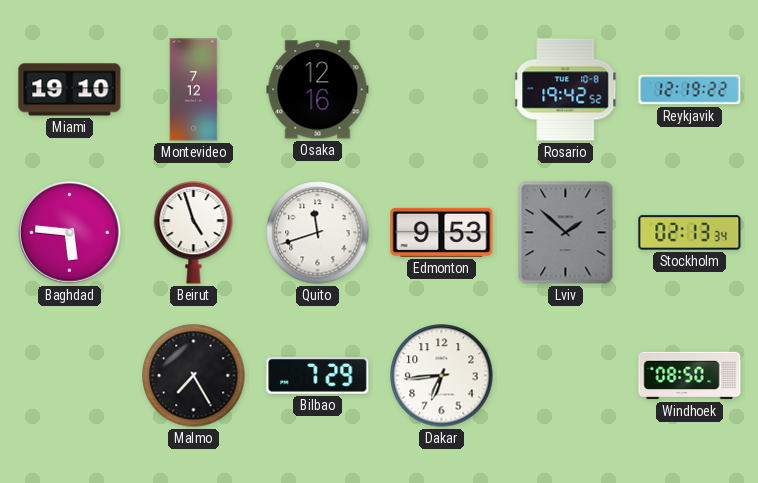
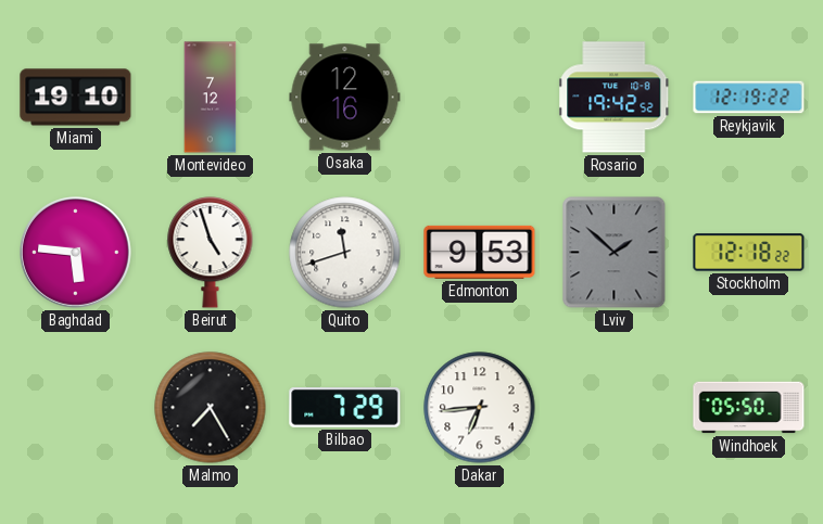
Stockholm: 02:13 -> 12:18 (749, 253)
Windhoek: 08:50 -> 05:50 (749, 408)
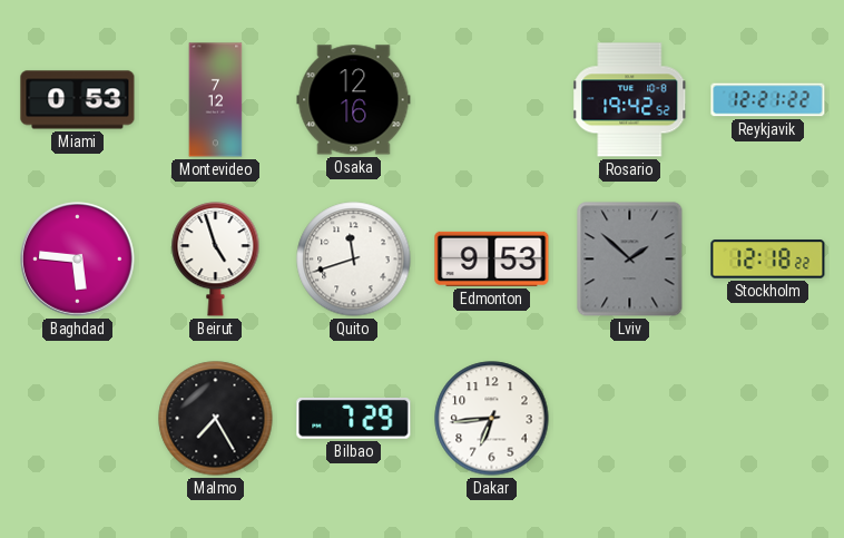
Miami: 19:10 -> 0:53 (78, 100)
Reykjavik: 12:19 -> 12:21 (768, 100)
Windhoek: 05:50 -> none (749, 408)
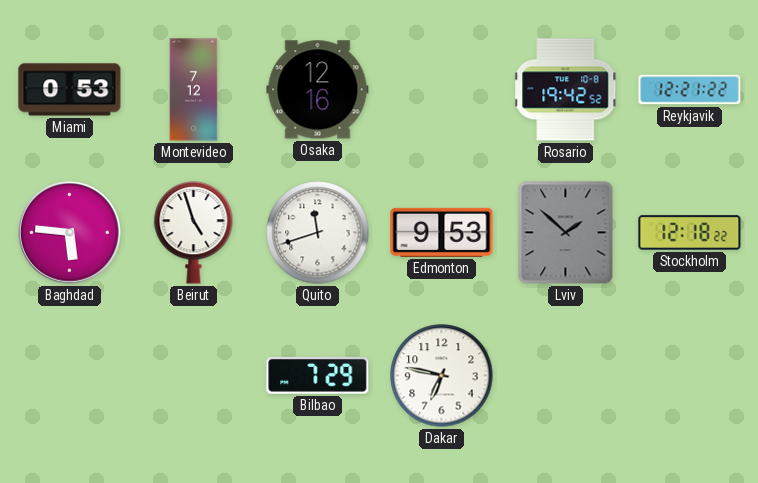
Malmo: 7:25 -> none (216, 419)
Dakar: 6:44 -> 6:47 (442, 376)
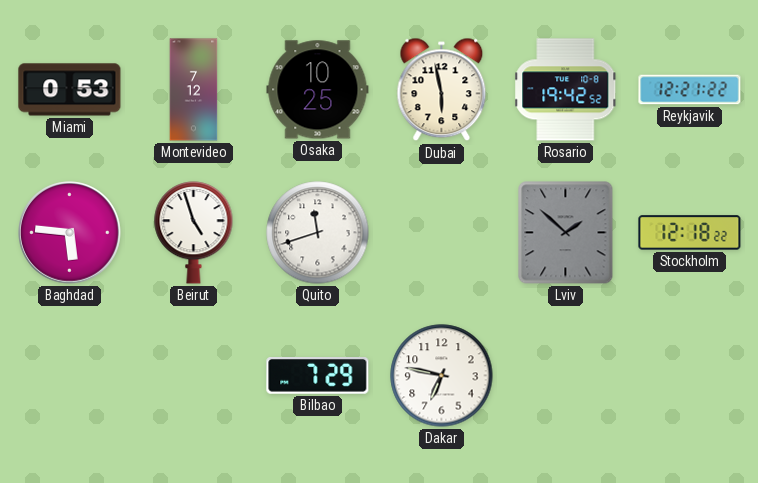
Osaka: 12:16 -> 10:25 (318, 90)
Dubai: none -> 5:58 (442, 90)
Edmonton: 9:53 -> none (442, 232)
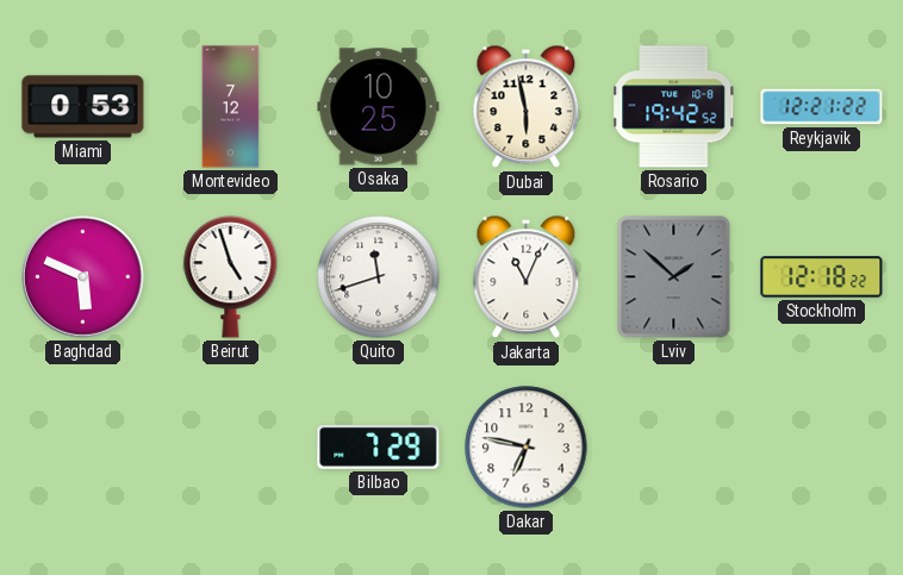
Baghdad: 5:46 -> 5:49 (83, 277)
Jakarta: none -> 11:04 (527, 277)
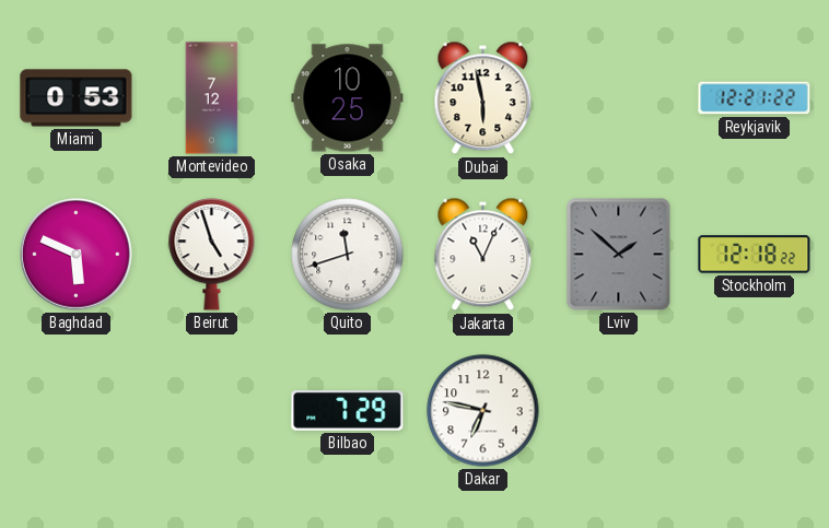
Rosario: 19:42 -> none (674, 107)
